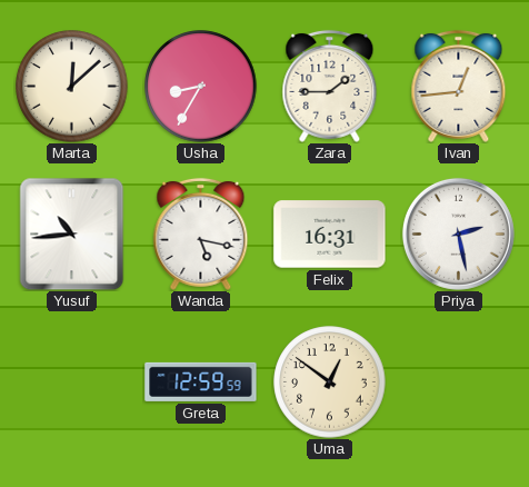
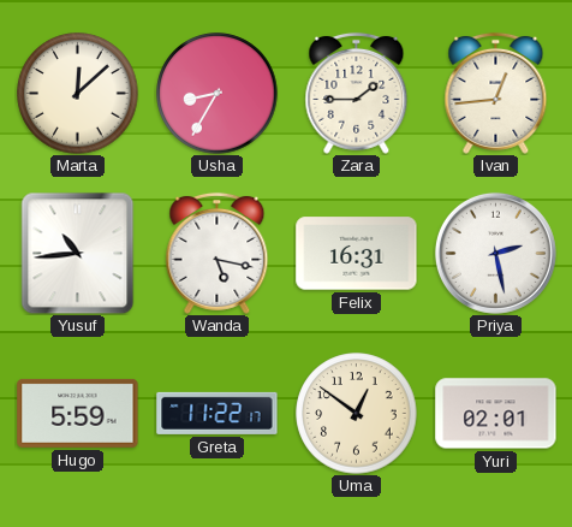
Hugo: none -> 5:59 (78, 413)
Greta: 12:59 -> 11:22 (218, 413)
Yuri: none -> 02:01 (496, 414)
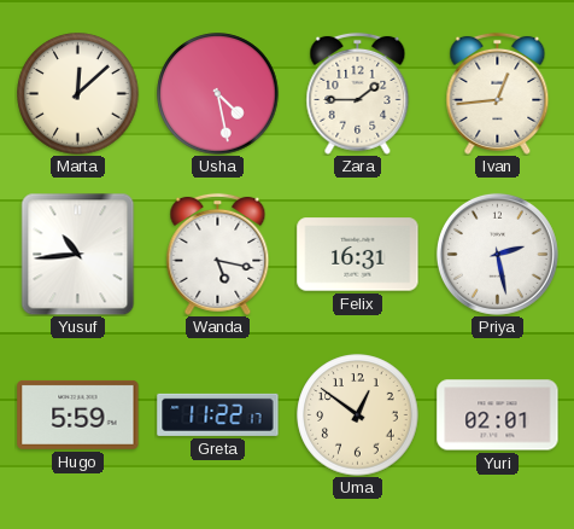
Usha: 8:35 -> 4:28 (218, 94)
